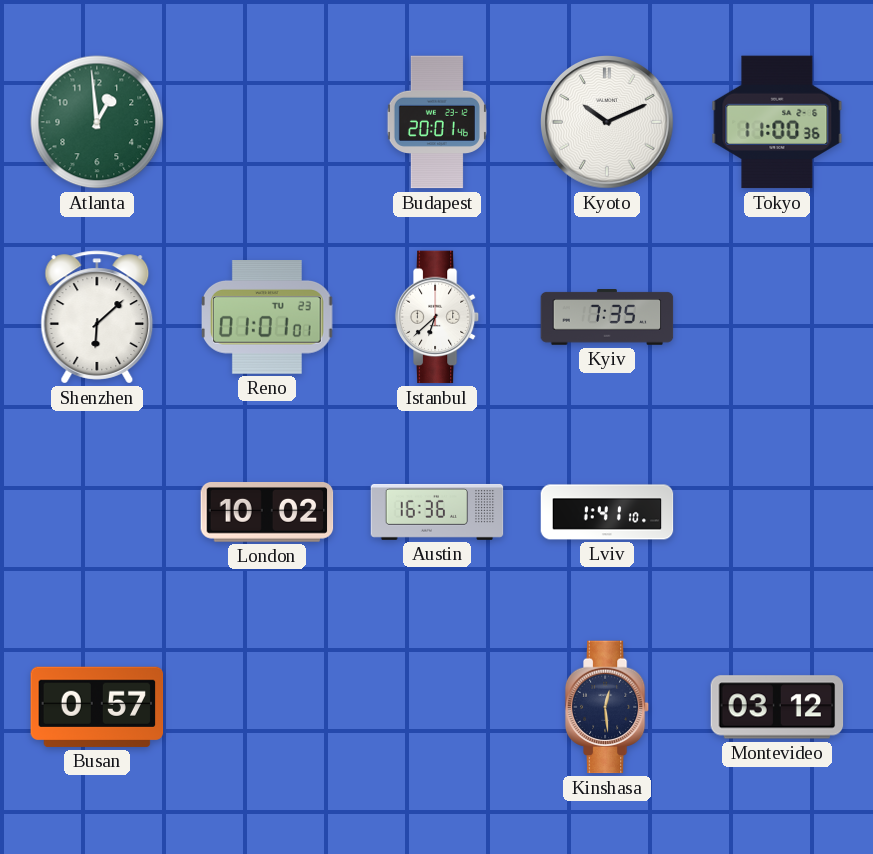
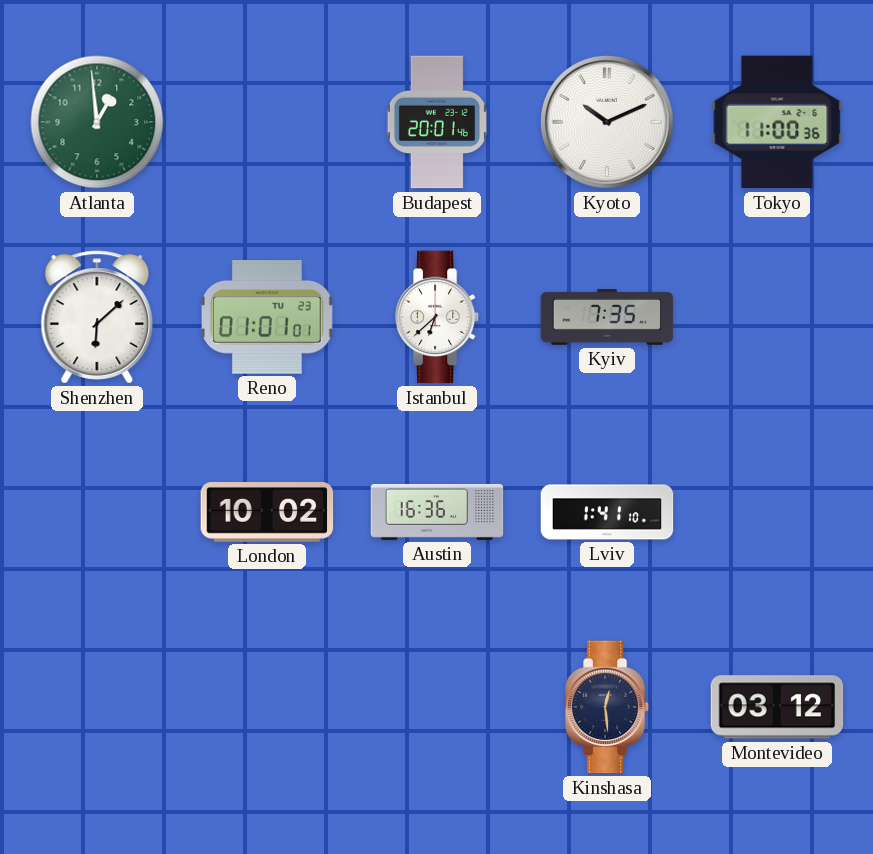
Busan: 0:57 -> none (97, 707)
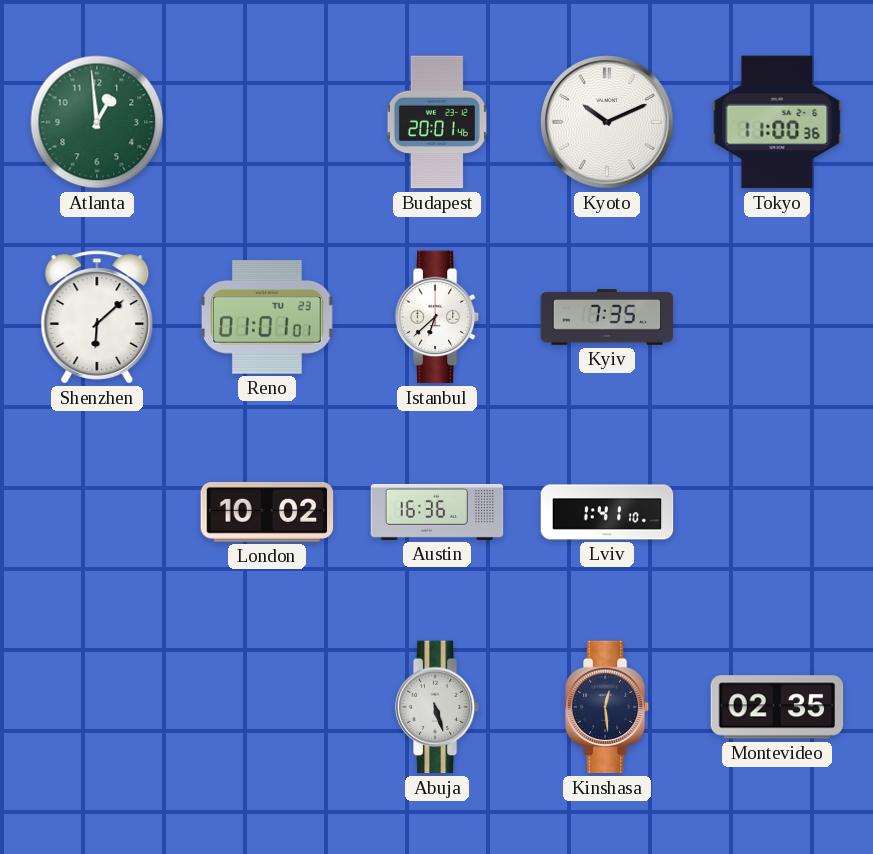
Abuja: none -> 5:27 (437, 707)
Montevideo: 03:12 -> 02:35 (777, 707)
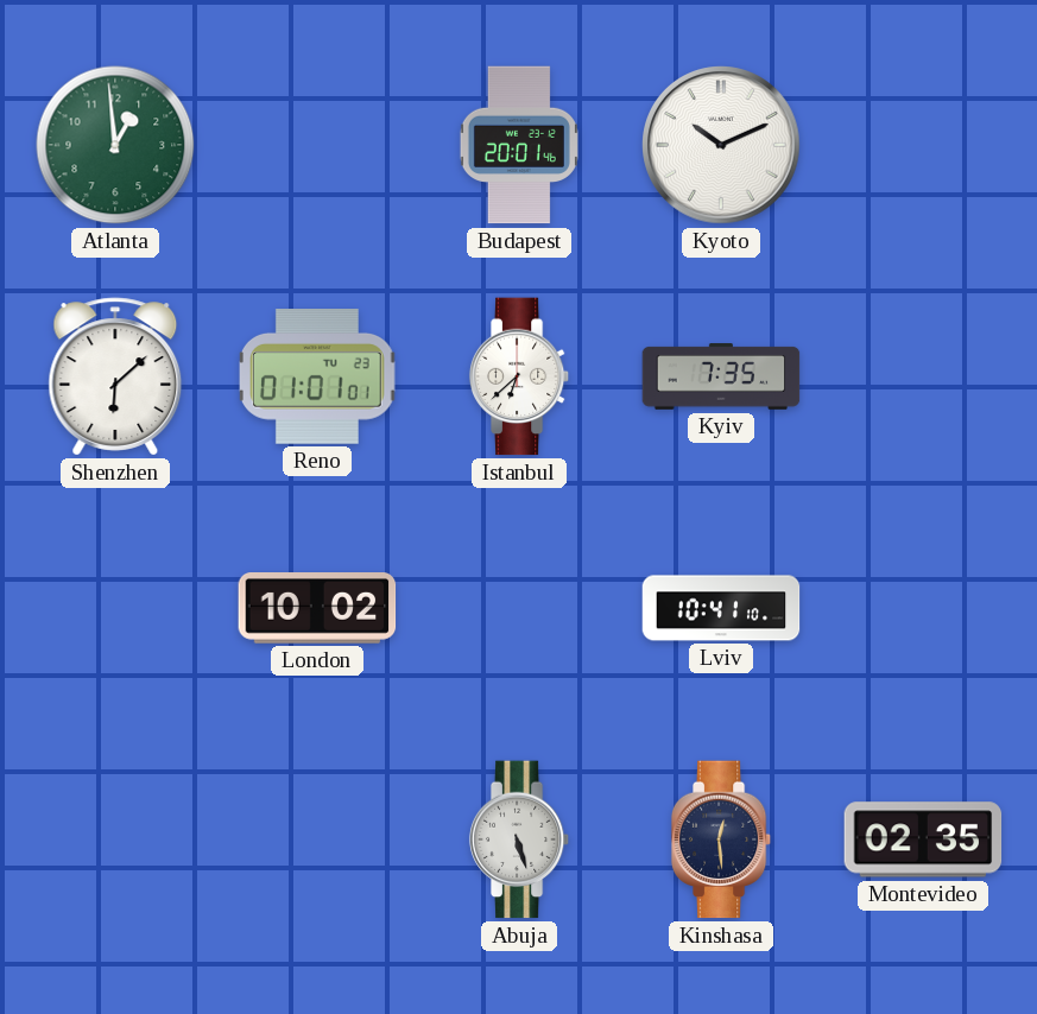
Tokyo: 11:00 -> none (777, 122)
Austin: 16:36 -> none (437, 512)
Lviv: 1:41 -> 10:41 (721, 608)
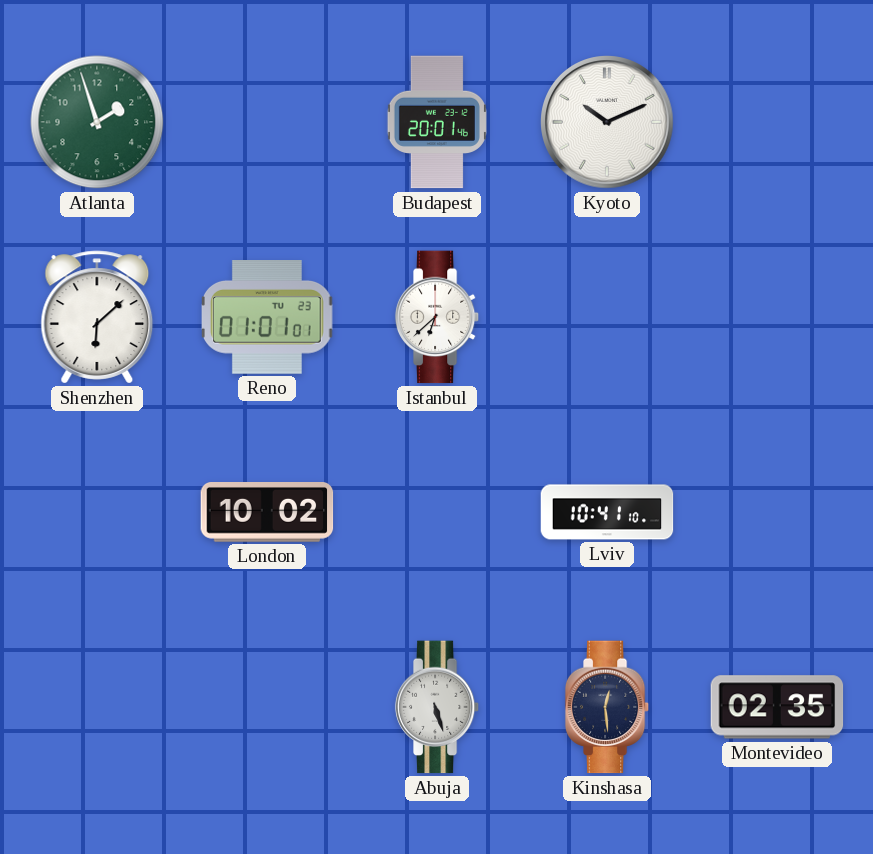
Atlanta: 12:59 -> 1:57 (97, 122)
Kyiv: 7:35 -> none (721, 376)
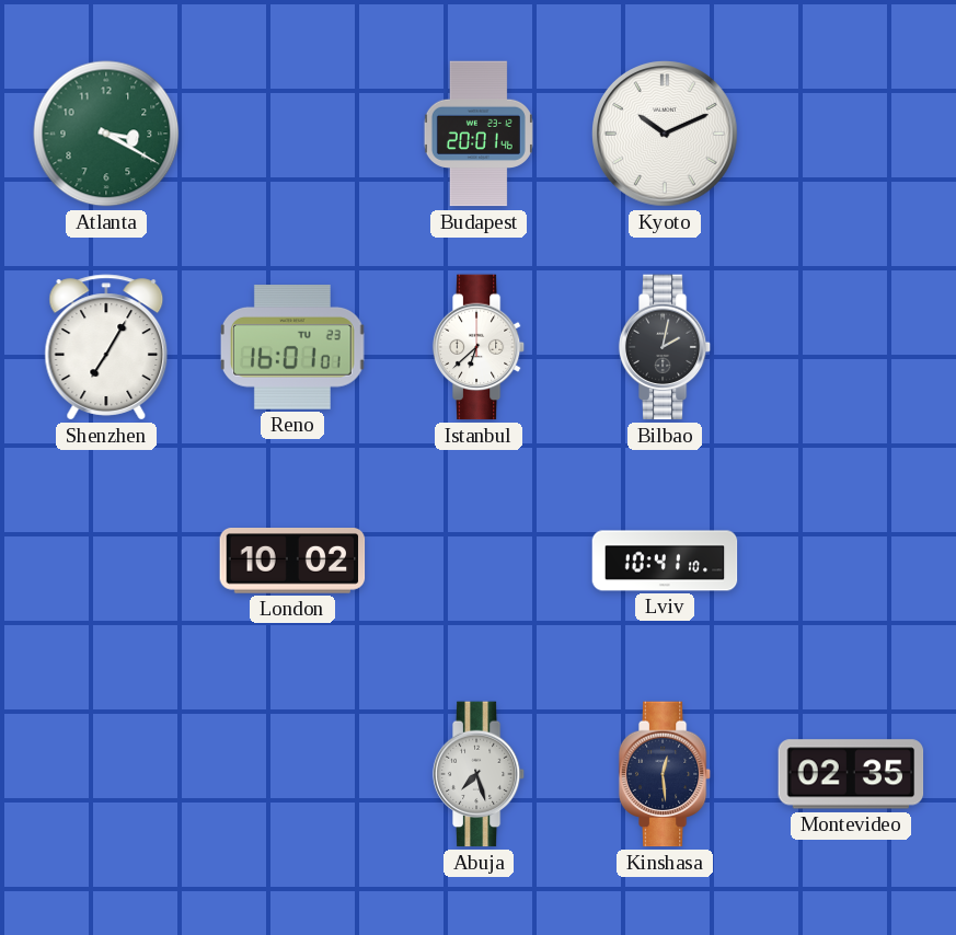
Atlanta: 1:57 -> 3:20 (106, 134)
Shenzhen: 6:08 -> 7:05 (106, 347)
Reno: 01:01 -> 16:01 (293, 348)
Bilbao: none -> 2:02 (665, 347)
Abuja: 5:27 -> 7:27 (479, 774)
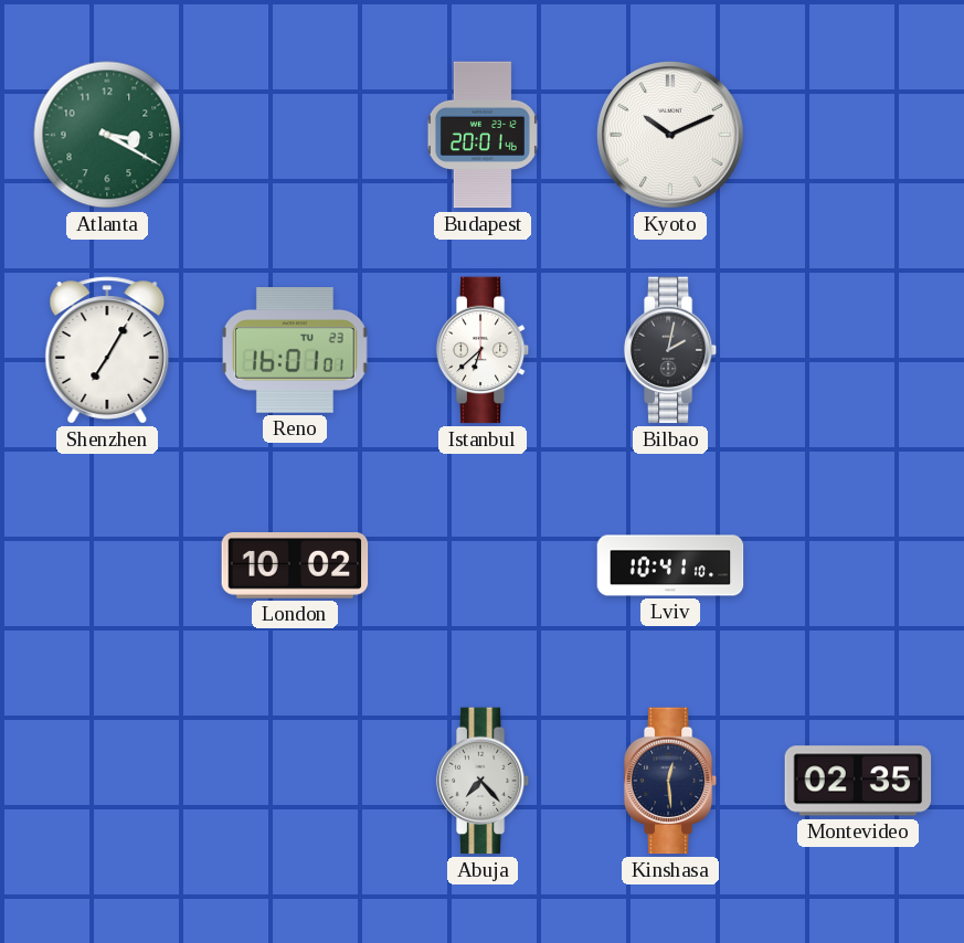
Abuja: 7:27 -> 7:23 (483, 781)
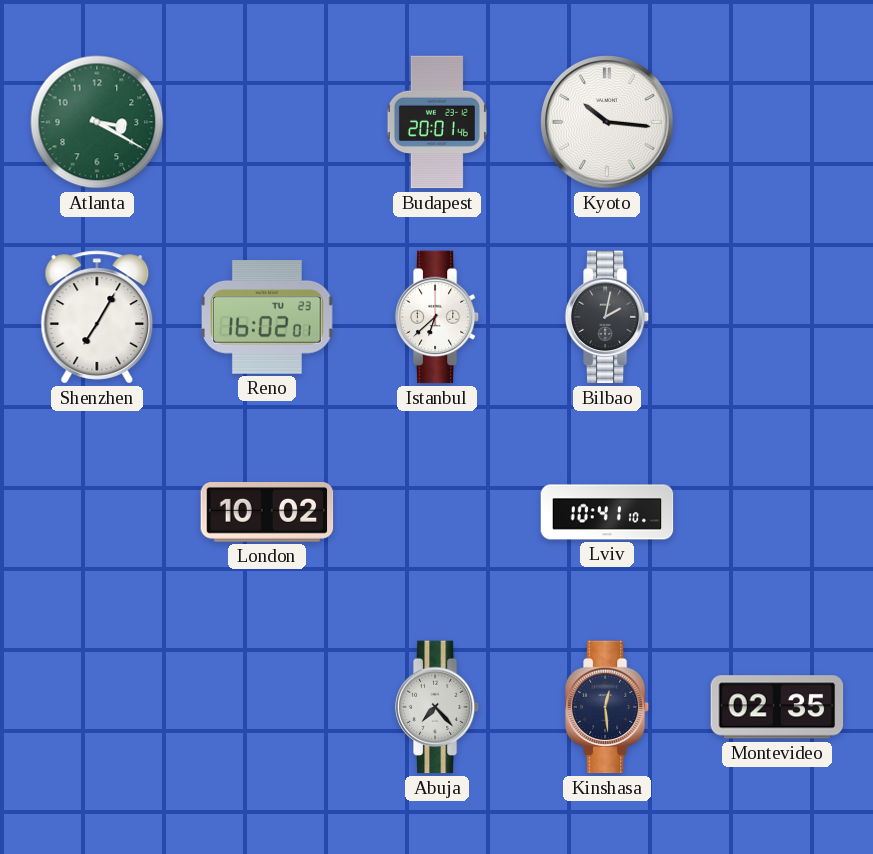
Kyoto: 10:11 -> 10:16 (607, 122)
Reno: 16:01 -> 16:02 (268, 318)
